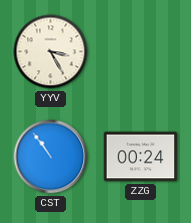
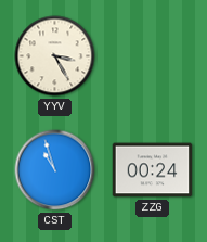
CST: 10:54 -> 10:57 (55, 170)
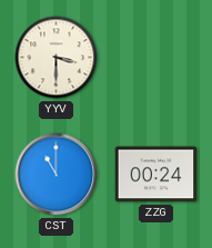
YYV: 3:25 -> 3:30 (57, 58)
CST: 10:57 -> 11:00 (57, 175)
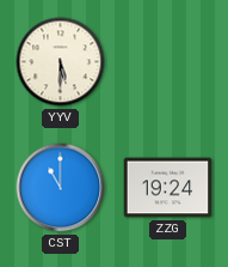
YYV: 3:30 -> 5:30 (61, 62)
ZZG: 00:24 -> 19:24 (168, 188)
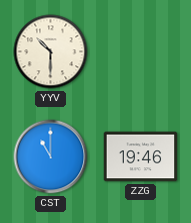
YYV: 5:30 -> 10:30 (51, 52)
ZZG: 19:24 -> 19:46 (141, 157)
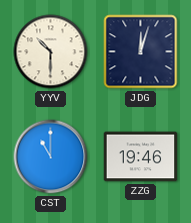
JDG: none -> 12:03 (141, 52)
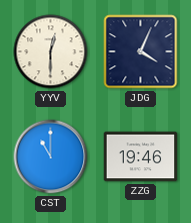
YYV: 10:30 -> 12:30 (51, 52)
JDG: 12:03 -> 4:04 (141, 52)
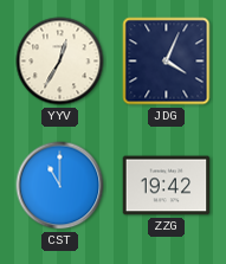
YYV: 12:30 -> 12:35 (60, 62)
ZZG: 19:46 -> 19:42 (167, 186)
